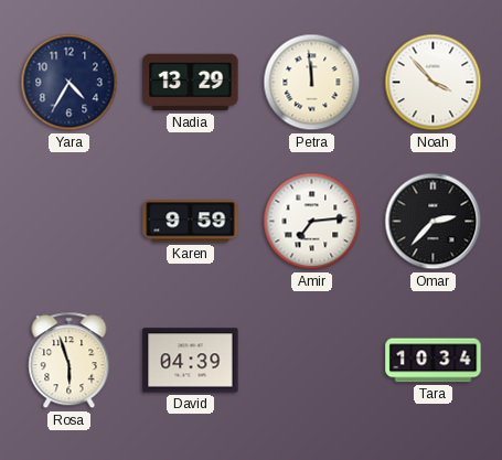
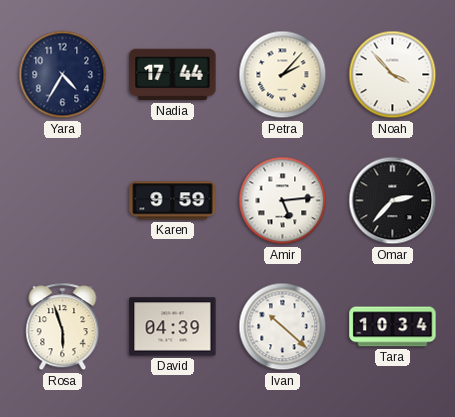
Nadia: 13:29 -> 17:44 (173, 75)
Petra: 11:59 -> 2:07 (283, 75)
Amir: 7:14 -> 5:14 (283, 201)
Ivan: none -> 10:22 (283, 327)
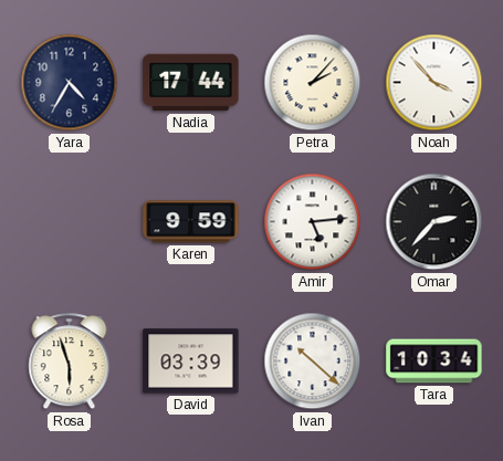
David: 04:39 -> 03:39 (191, 362)
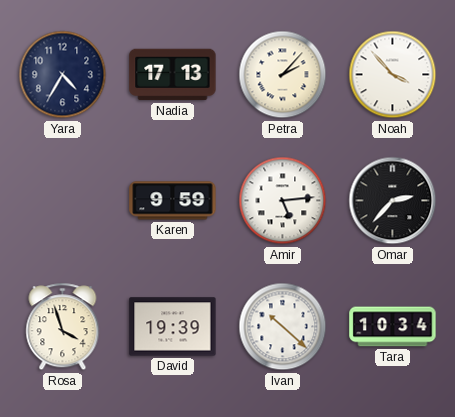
Nadia: 17:44 -> 17:13 (173, 75)
Rosa: 5:57 -> 3:57 (63, 327)
David: 03:39 -> 19:39 (173, 327)
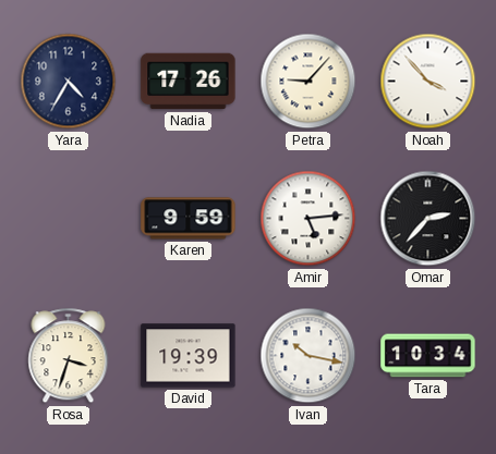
Nadia: 17:13 -> 17:26 (189, 82)
Petra: 2:07 -> 9:07 (309, 82)
Rosa: 3:57 -> 3:33 (69, 356)
Ivan: 10:22 -> 10:17 (309, 356)
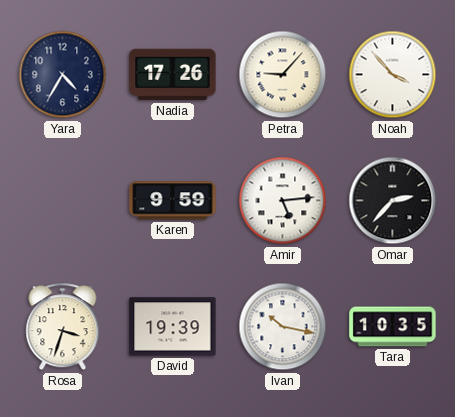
Tara: 10:34 -> 10:35 (393, 327)
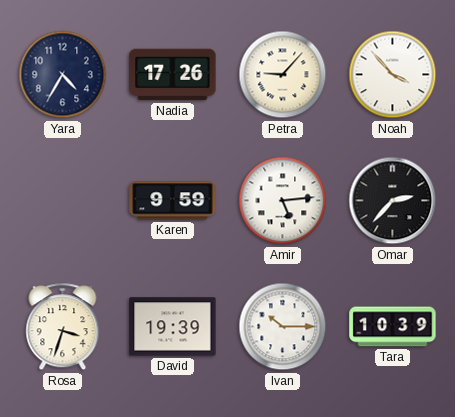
Ivan: 10:17 -> 10:15 (283, 327)
Tara: 10:35 -> 10:39 (393, 327)
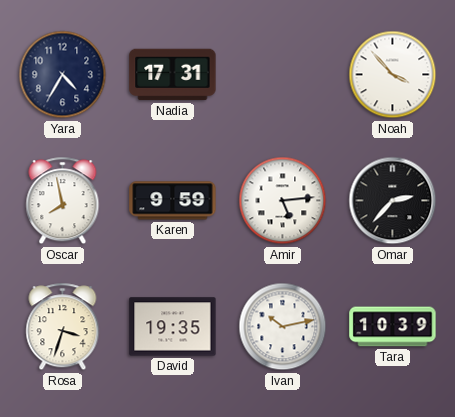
Nadia: 17:26 -> 17:31 (173, 75)
Petra: 9:07 -> none (283, 75)
Oscar: none -> 7:58 (63, 201)
David: 19:39 -> 19:35 (173, 327)
Ivan: 10:15 -> 10:13 (283, 327)
